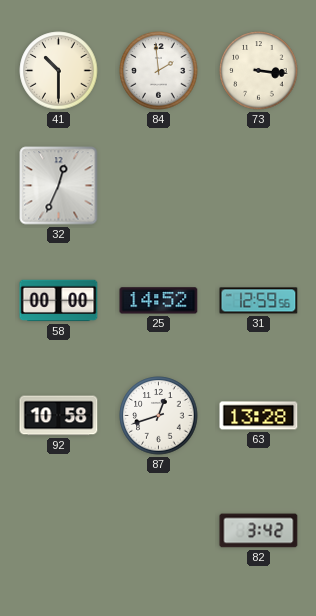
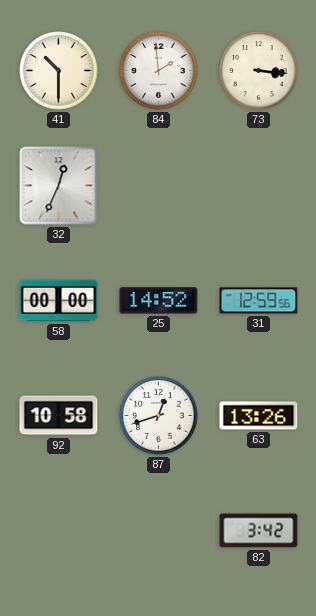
63: 13:28 -> 13:26 (259, 416)
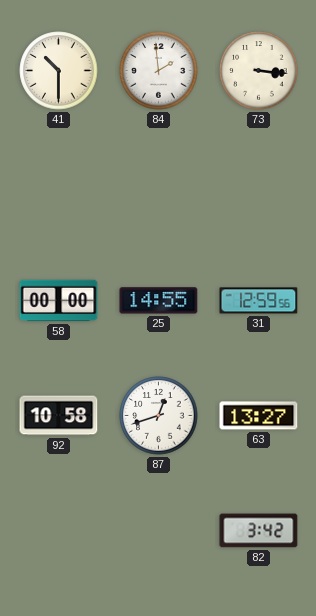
32: 12:34 -> none (59, 186)
25: 14:52 -> 14:55 (159, 301)
63: 13:26 -> 13:27 (259, 416)
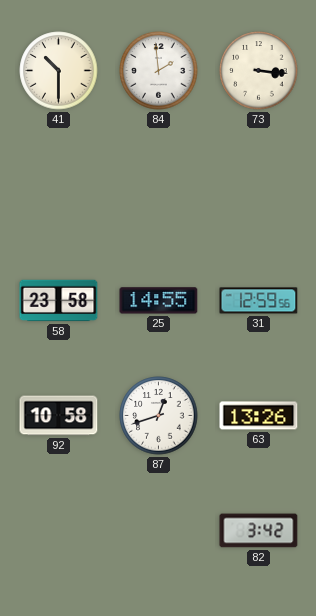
58: 00:00 -> 23:58 (59, 301)
63: 13:27 -> 13:26 (259, 416)
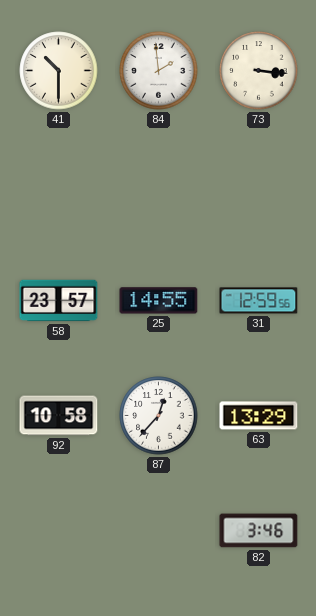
58: 23:58 -> 23:57 (59, 301)
87: 12:42 -> 12:37 (159, 416)
63: 13:26 -> 13:29 (259, 416)
82: 3:42 -> 3:46 (259, 531)
